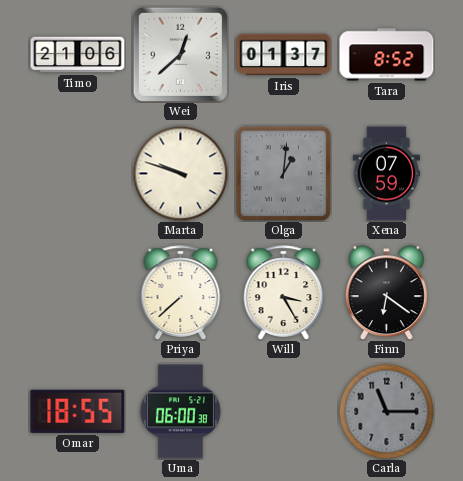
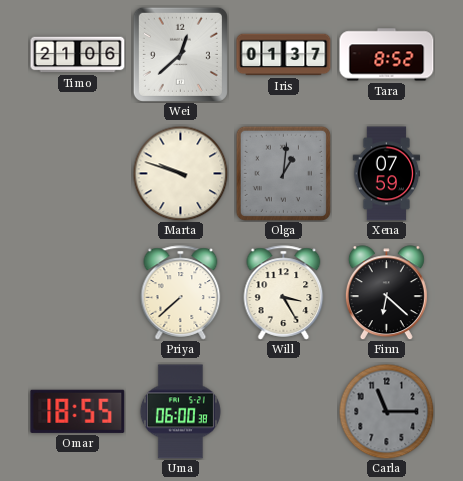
Finn: 6:21 -> 6:22 (386, 293)
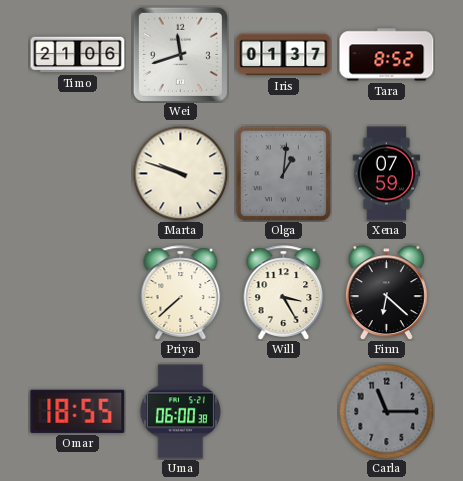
Wei: 12:38 -> 11:42 (180, 54)
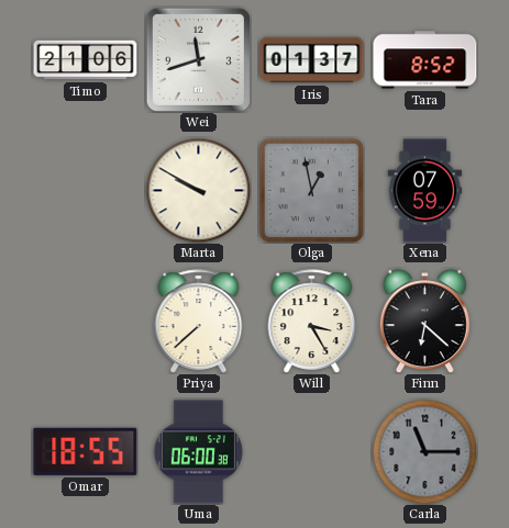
Marta: 9:48 -> 9:50 (198, 190)
Olga: 1:01 -> 12:58 (311, 190)
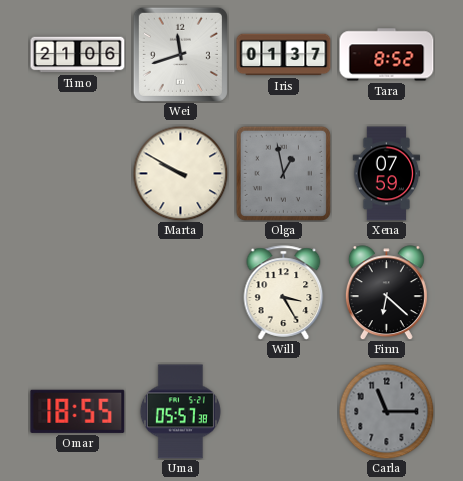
Priya: 7:38 -> none (199, 322)
Uma: 06:00 -> 05:57 (180, 412)
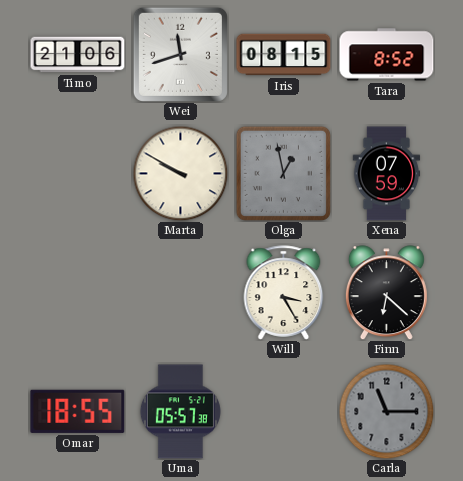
Iris: 01:37 -> 08:15 (284, 55)
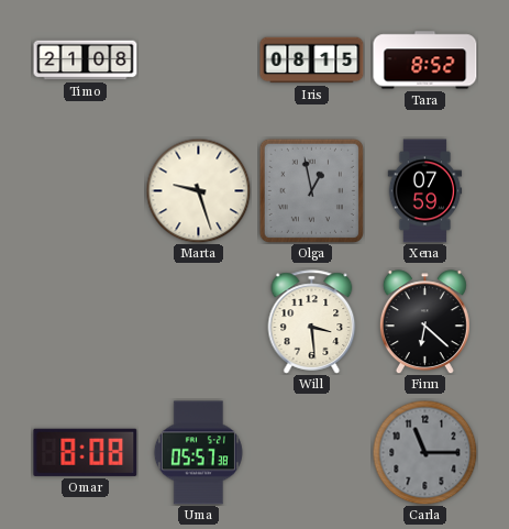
Timo: 21:06 -> 21:08 (86, 60)
Wei: 11:42 -> none (180, 54)
Marta: 9:50 -> 9:27 (198, 190)
Will: 3:25 -> 3:29 (312, 322)
Omar: 18:55 -> 8:08 (86, 452)
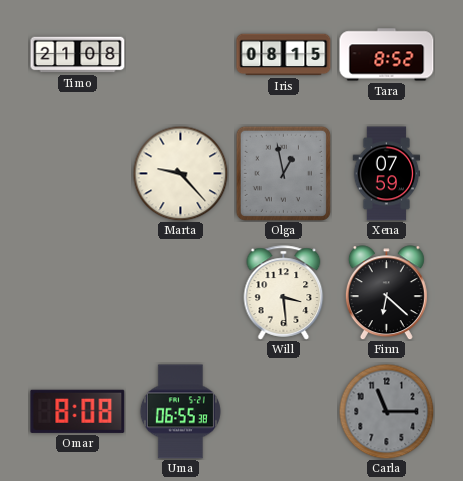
Marta: 9:27 -> 9:23 (180, 173)
Uma: 05:57 -> 06:55 (180, 412)
